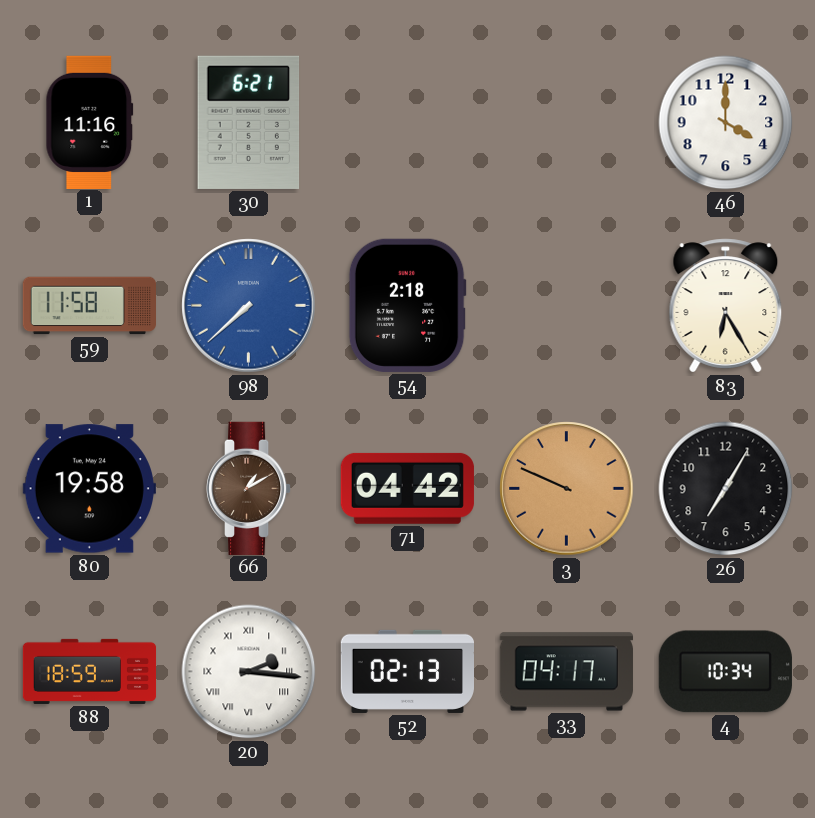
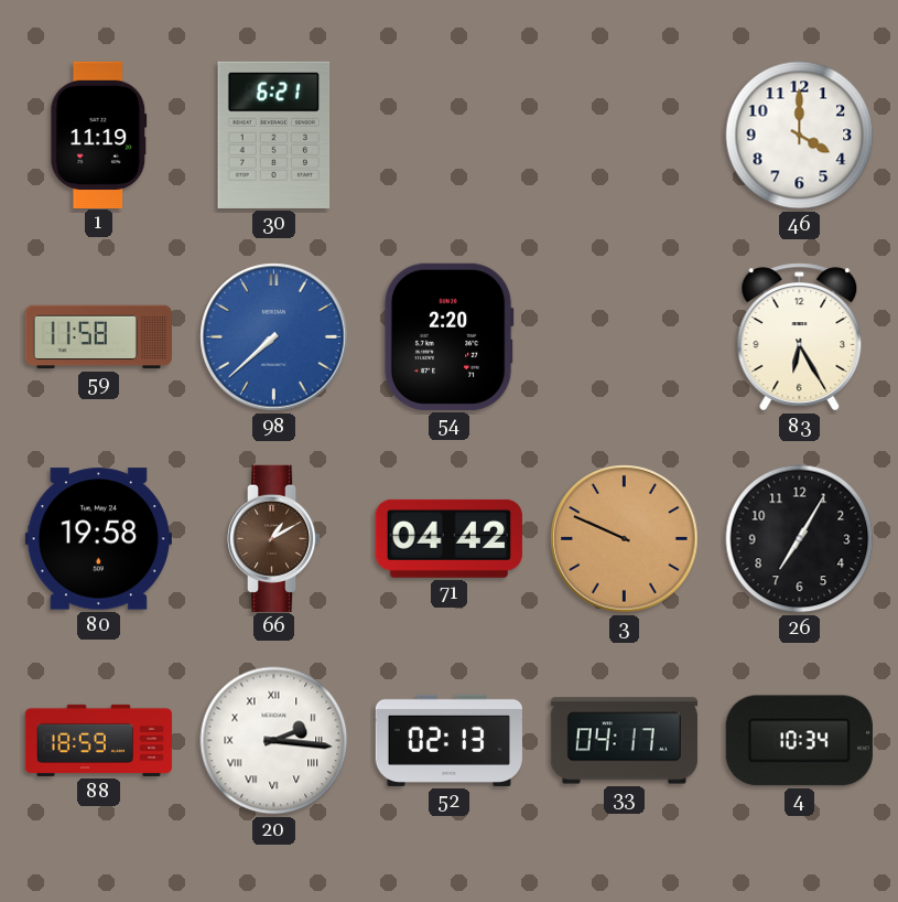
1: 11:16 -> 11:19 (99, 135)
54: 2:18 -> 2:20 (448, 336)
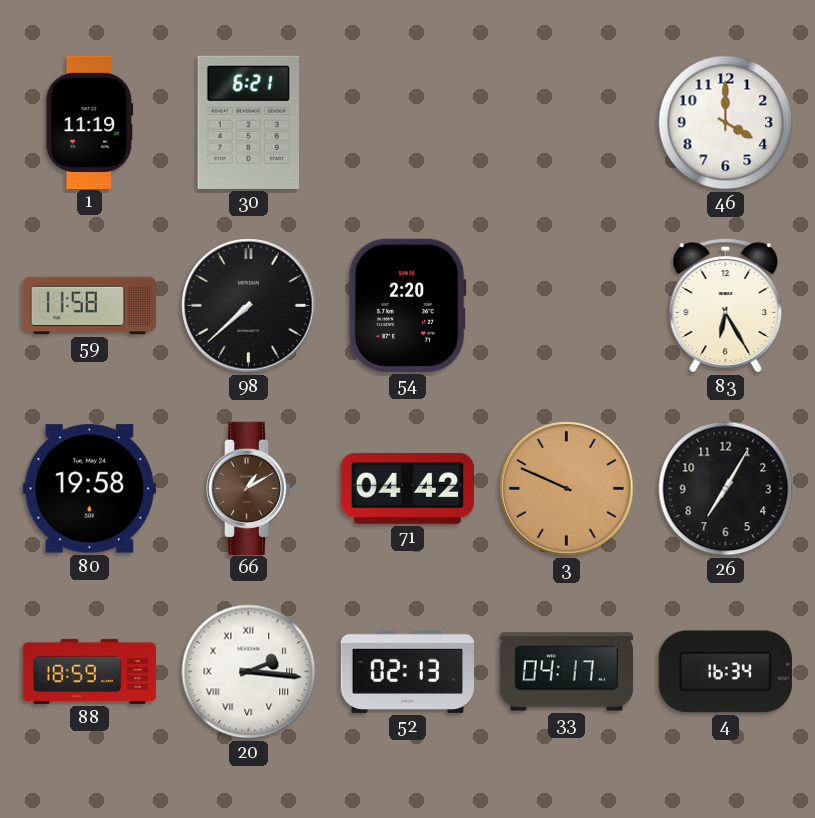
98 dial: blue -> black (249, 306)
4: 10:34 -> 16:34 (725, 672)
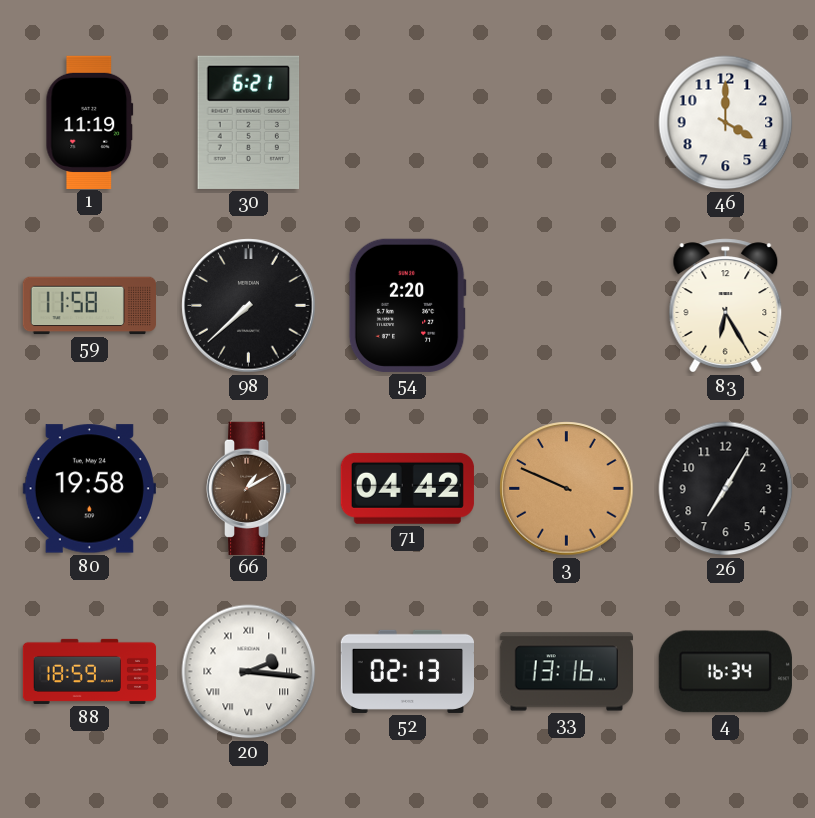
33: 04:17 -> 13:16 (566, 672)
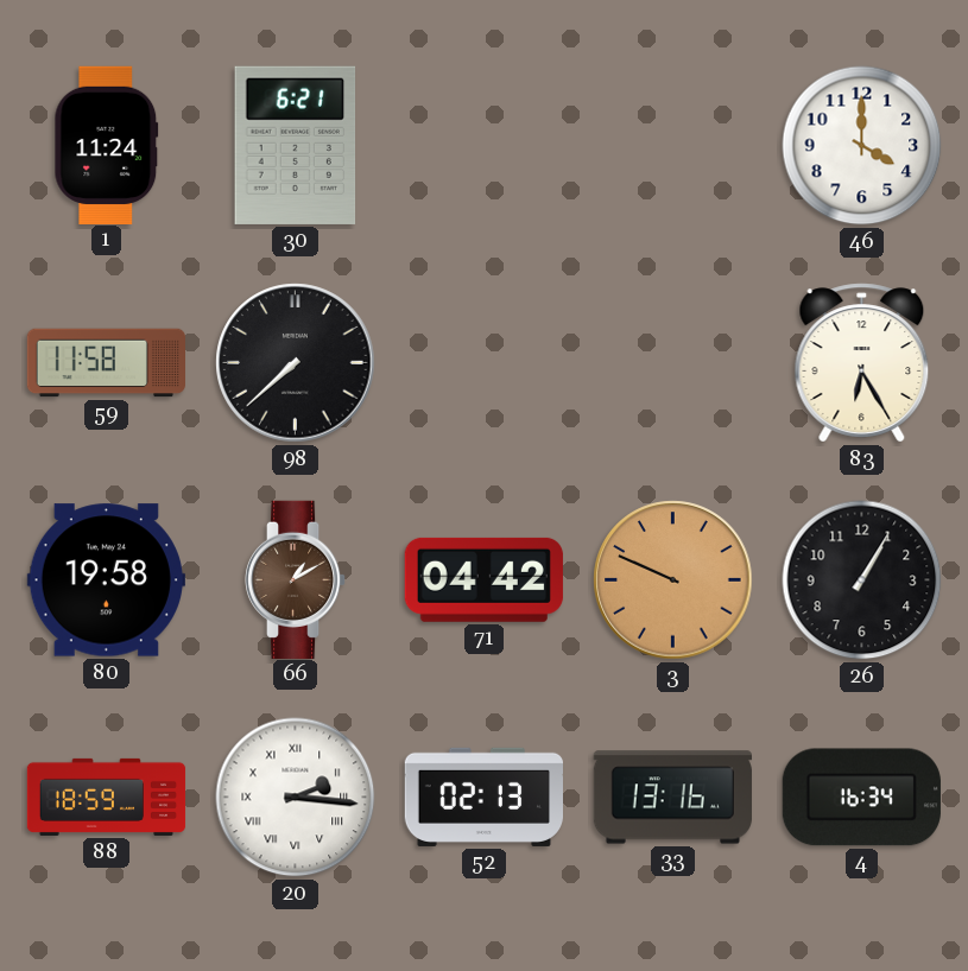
1: 11:19 -> 11:24 (107, 145)
54: 2:20 -> none (407, 305)
26: 7:05 -> 1:05 (862, 580)
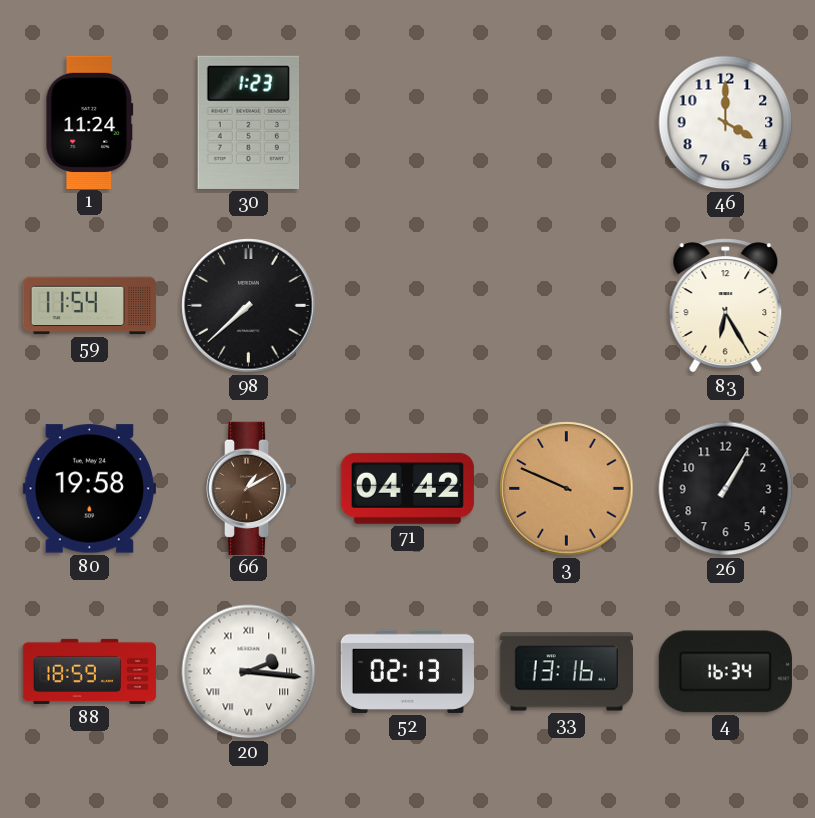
30: 6:21 -> 1:23 (249, 122)
59: 11:58 -> 11:54 (89, 306)
